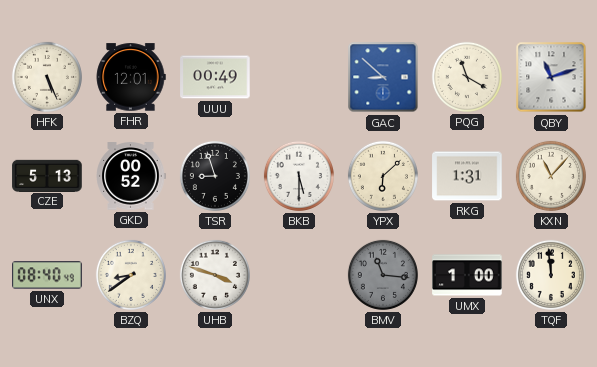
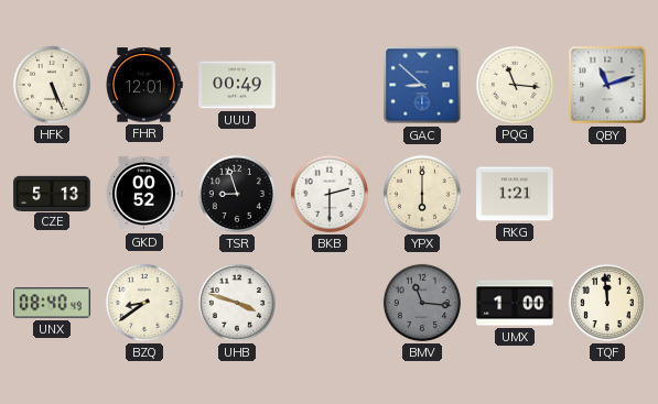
PQG: 11:20 -> 11:16 (515, 85)
BKB: 5:30 -> 2:30 (330, 194)
YPX: 6:08 -> 6:00 (422, 194)
RKG: 1:31 -> 1:21 (515, 194)
KXN: 11:07 -> none (551, 176)
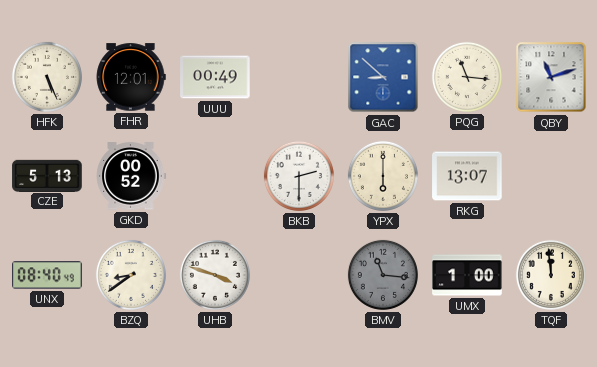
TSR: 8:57 -> none (237, 194)
RKG: 1:21 -> 13:07 (467, 176)
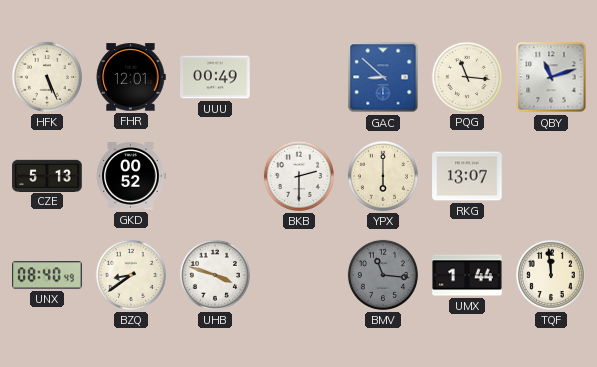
UMX: 1:00 -> 1:44 (467, 275)
